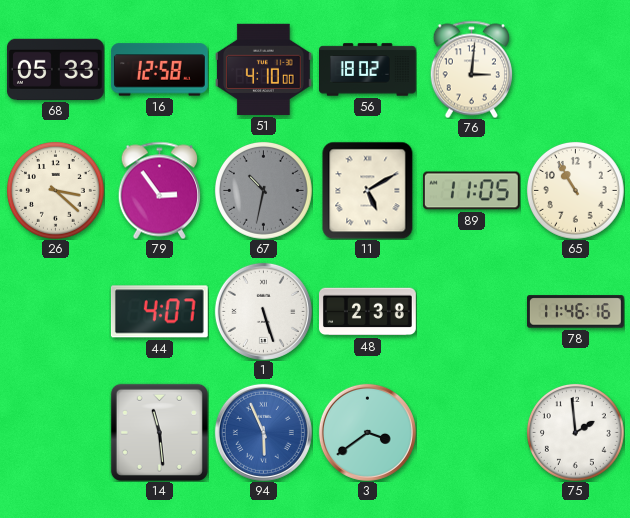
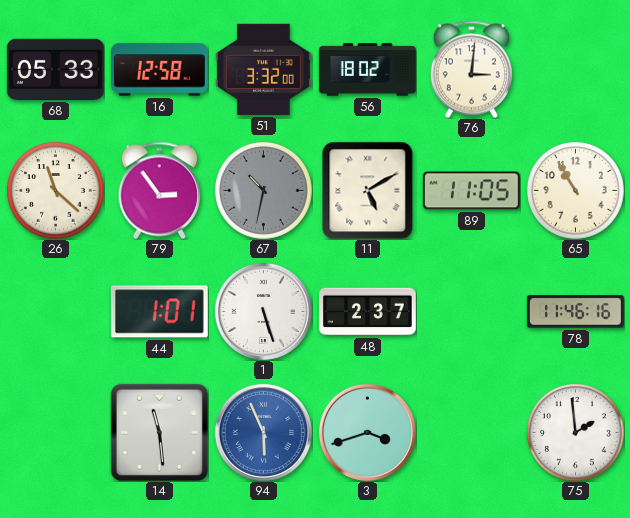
51: 4:10 -> 3:32 (263, 69)
26: 3:22 -> 11:22 (55, 190)
44: 4:07 -> 1:01 (159, 312)
48: 2:38 -> 2:37 (368, 312)
3: 3:39 -> 3:42 (367, 432)
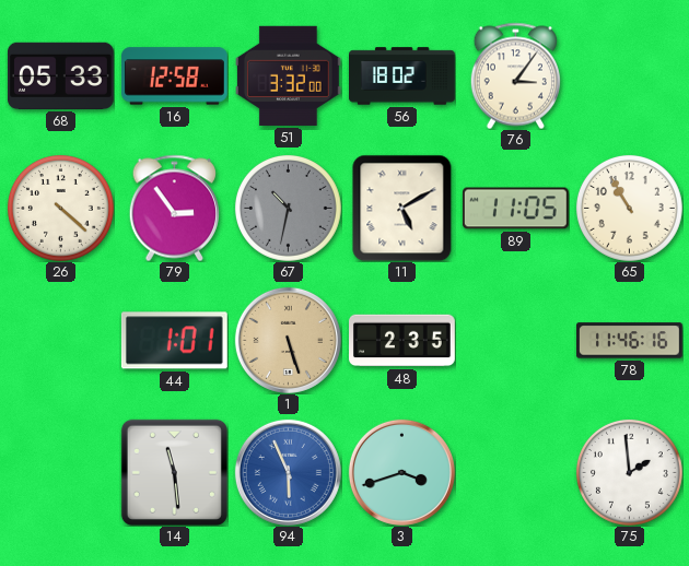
76: 3:01 -> 3:06 (515, 75)
26: 11:22 -> 4:22 (60, 208)
1 dial: white -> champagne (288, 340)
48: 2:37 -> 2:35 (402, 341)
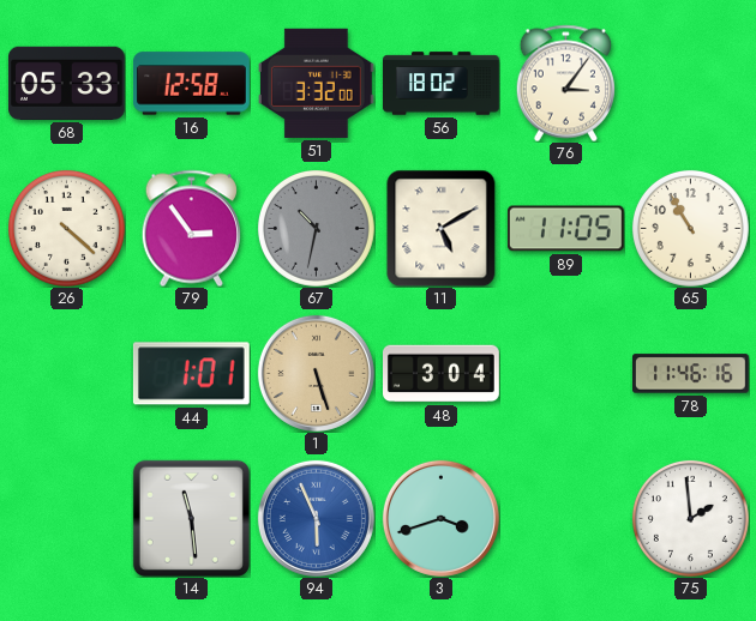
48: 2:35 -> 3:04 (442, 374)
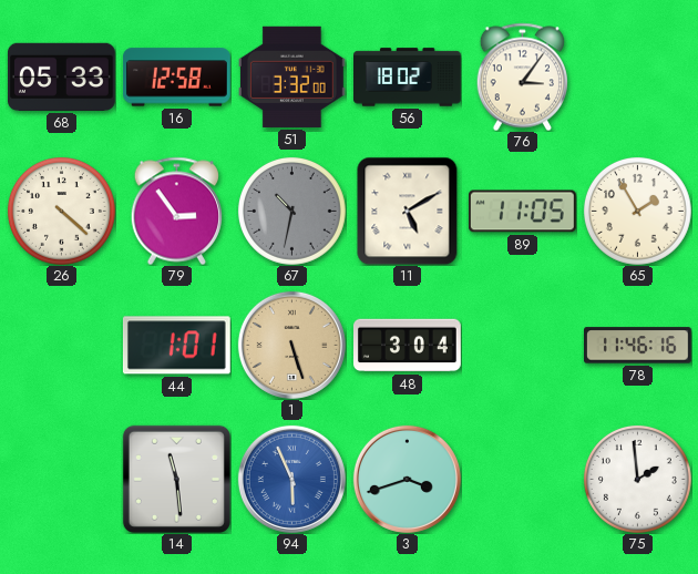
65: 10:55 -> 1:55 (637, 211)
